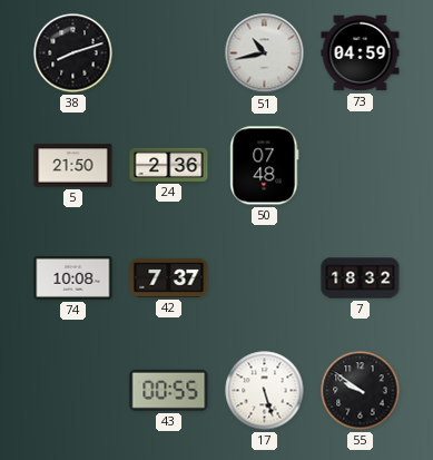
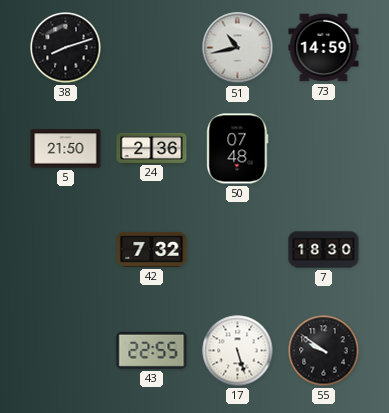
73: 04:59 -> 14:59 (324, 48)
74: 10:08 -> none (73, 278)
42: 7:37 -> 7:32 (152, 249)
7: 18:32 -> 18:30 (324, 250)
43: 00:55 -> 22:55 (152, 350)
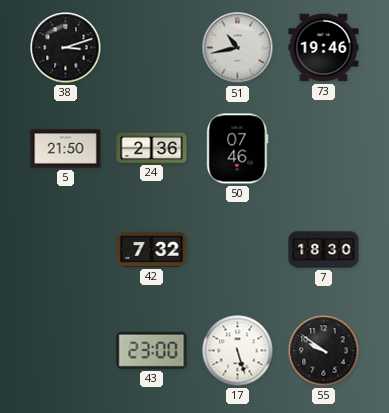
38: 8:12 -> 3:12 (66, 48)
73: 14:59 -> 19:46 (324, 48)
50: 07:48 -> 07:46 (238, 149)
43: 22:55 -> 23:00 (152, 350)
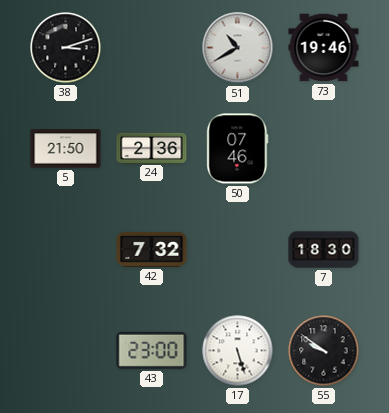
51: 10:43 -> 10:40 (238, 48)
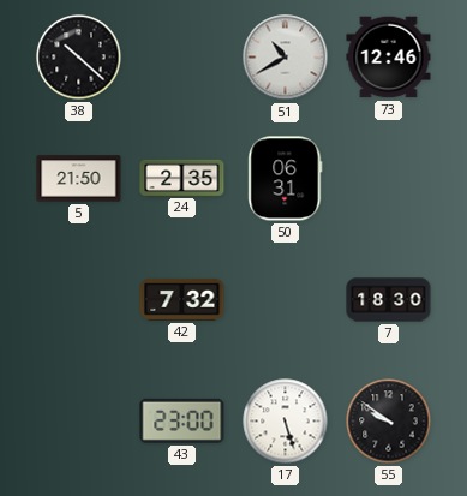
38: 3:12 -> 10:22 (79, 58)
73: 19:46 -> 12:46 (389, 58)
24: 2:36 -> 2:35 (182, 178)
50: 07:46 -> 06:31 (286, 179)
